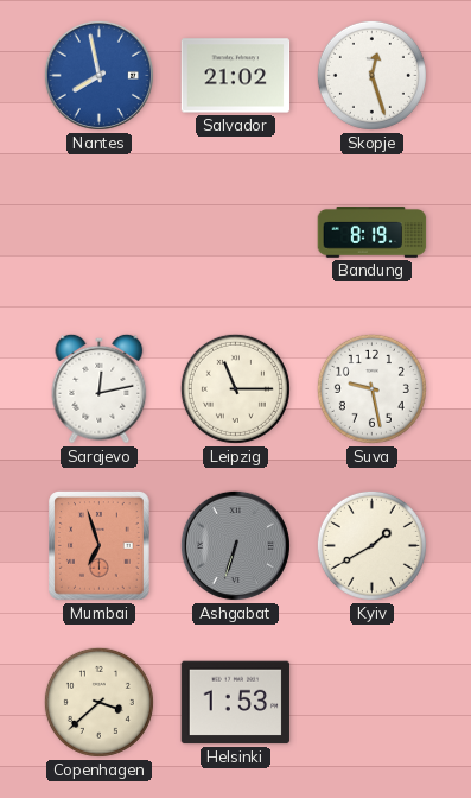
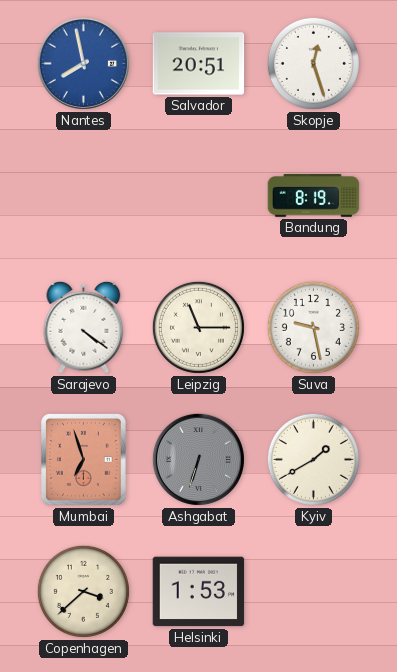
Salvador: 21:02 -> 20:51 (199, 64)
Sarajevo: 12:13 -> 4:21 (84, 327)
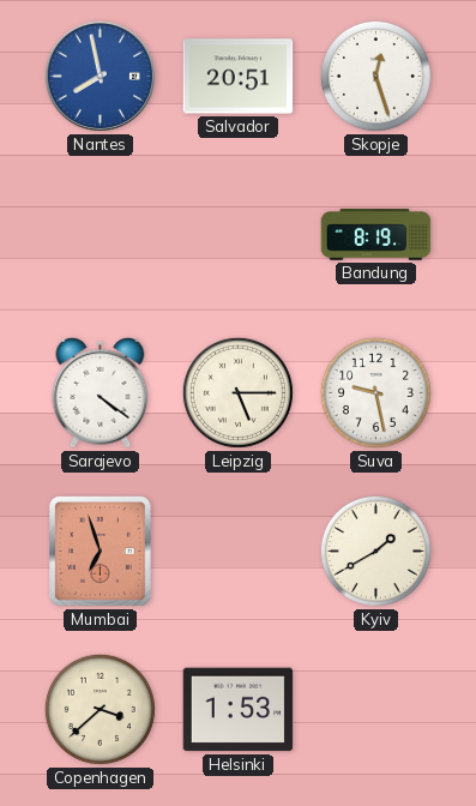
Leipzig: 11:15 -> 5:15 (237, 392)
Ashgabat: 6:33 -> none (198, 459)
